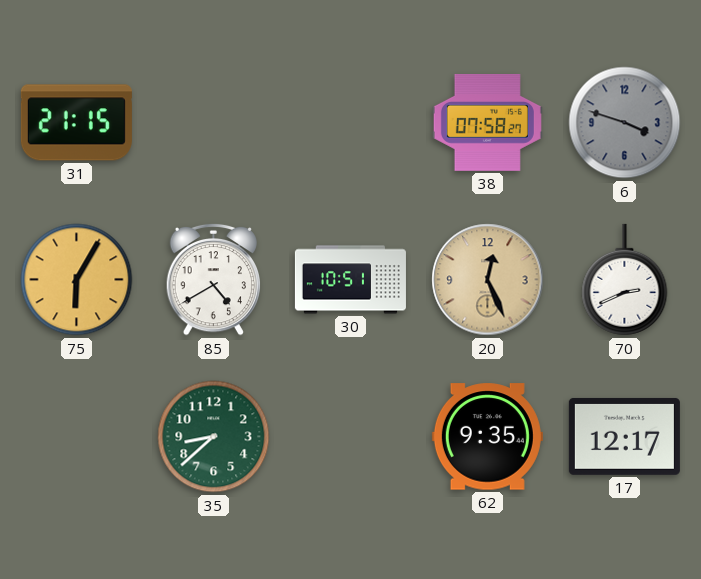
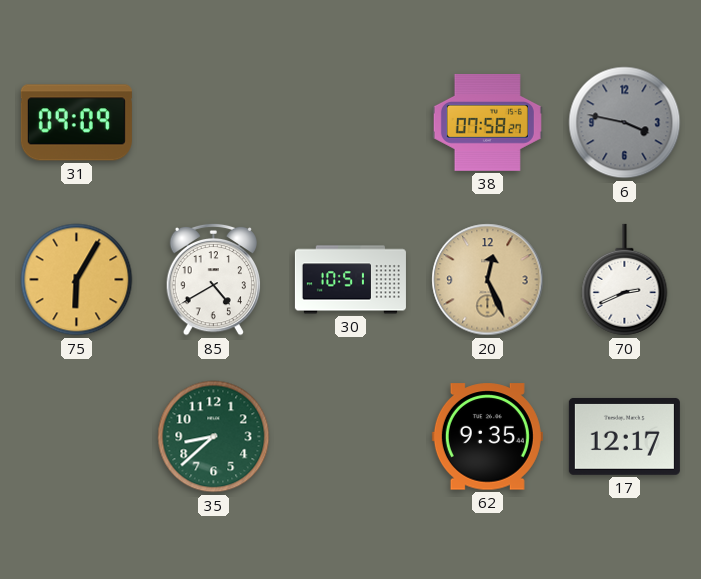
31: 21:15 -> 09:09 (76, 123)
6: 3:48 -> 3:47 (625, 123)
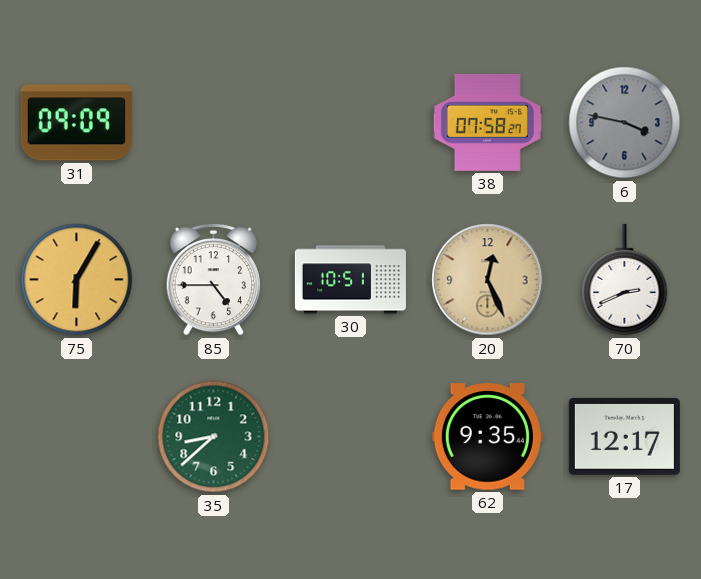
85: 4:40 -> 4:45 (213, 279)
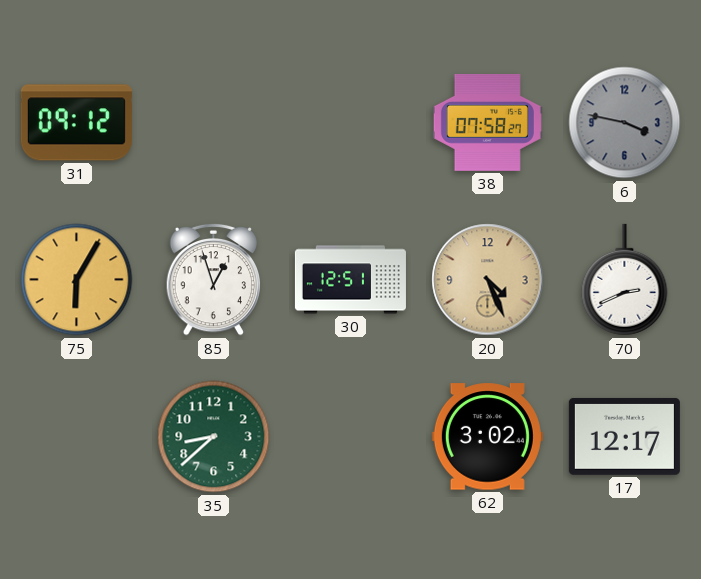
31: 09:09 -> 09:12 (76, 123)
85: 4:45 -> 12:57 (213, 279)
30: 10:51 -> 12:51 (350, 280)
20: 12:26 -> 4:26 (488, 280)
62: 9:35 -> 3:02 (487, 437)
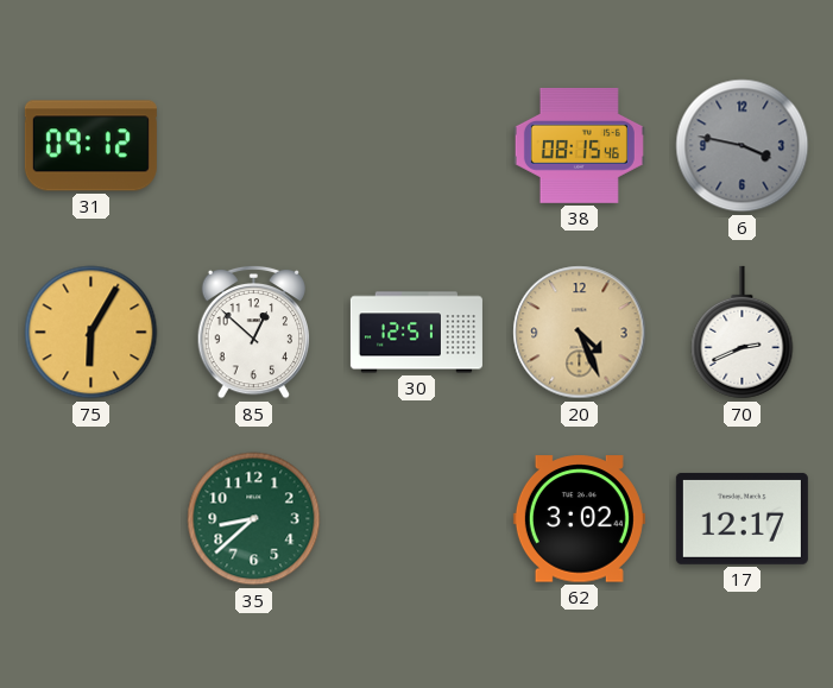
38: 07:58 -> 08:15 (579, 146)
85: 12:57 -> 12:52 (253, 332)
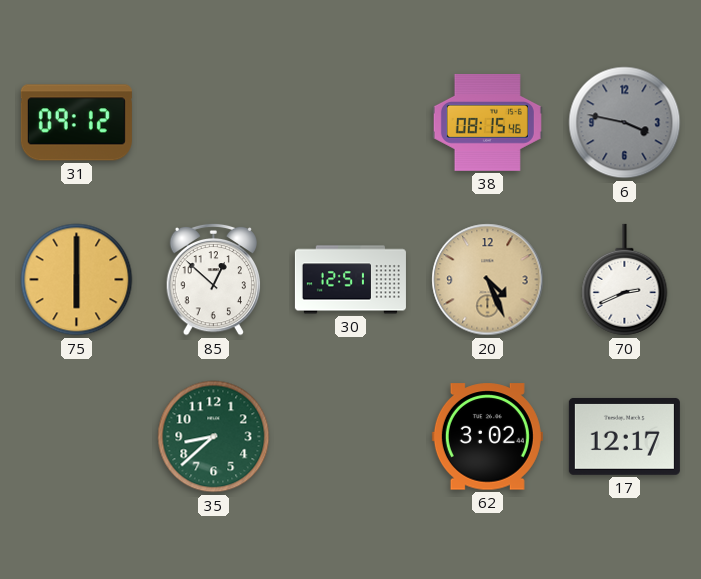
75: 6:05 -> 6:00 (77, 280)
